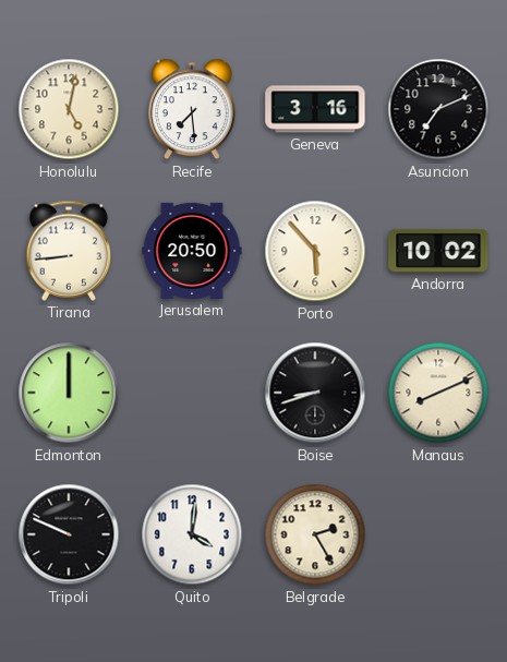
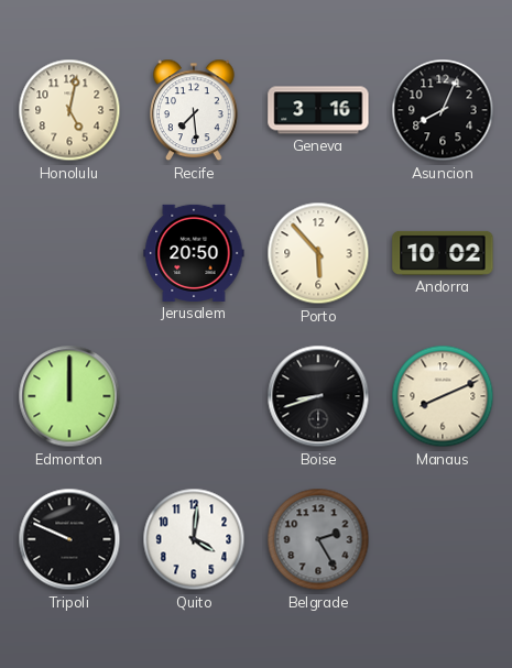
Asuncion: 7:11 -> 8:04 (443, 110)
Tirana: 8:44 -> none (69, 251)
Belgrade dial: cream -> grey (318, 539)
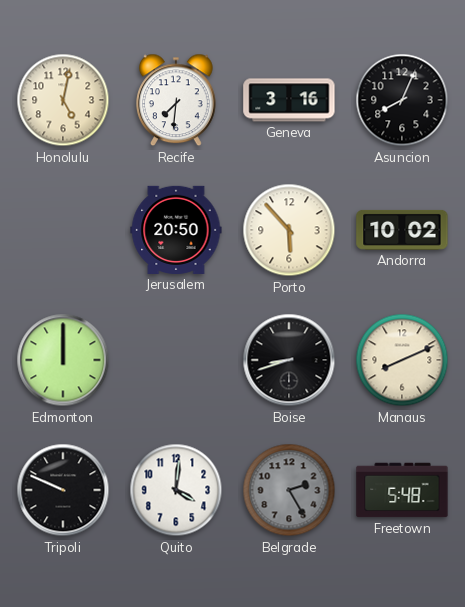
Recife: 7:29 -> 7:31 (177, 100)
Freetown: none -> 5:48 (402, 490)
